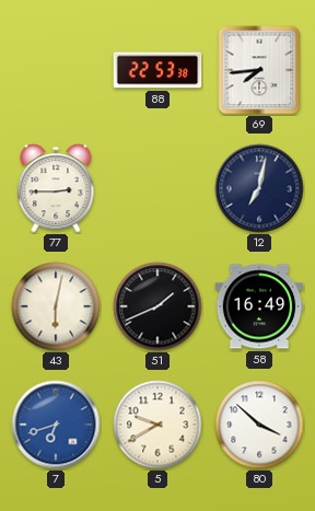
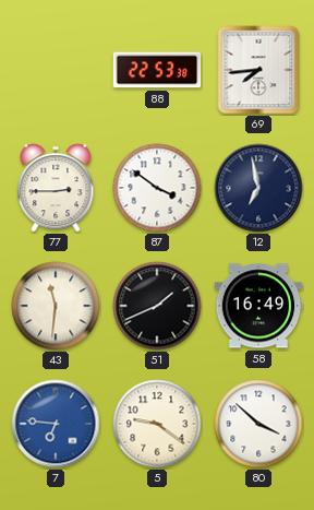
87: none -> 3:51 (157, 188)
12: 7:02 -> 6:58 (258, 188)
43: 6:02 -> 11:31 (56, 306)
7: 6:42 -> 6:46 (56, 424)
5: 9:40 -> 9:21 (157, 424)
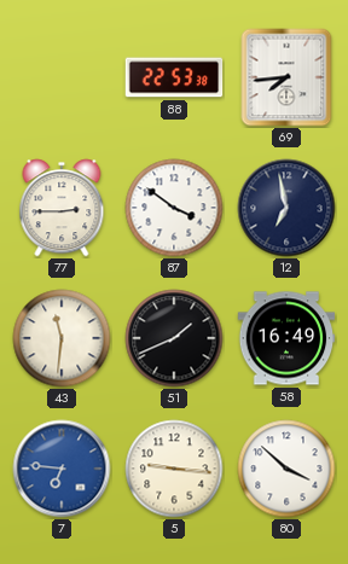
5: 9:21 -> 9:16 (174, 469)
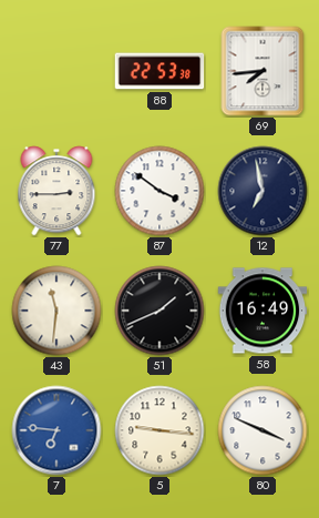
80: 3:52 -> 3:49 (263, 430)
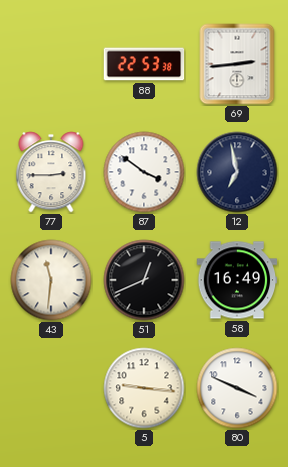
69: 7:44 -> 2:44 (237, 64)
51: 1:41 -> 12:41 (144, 280)
7: 6:46 -> none (56, 430)
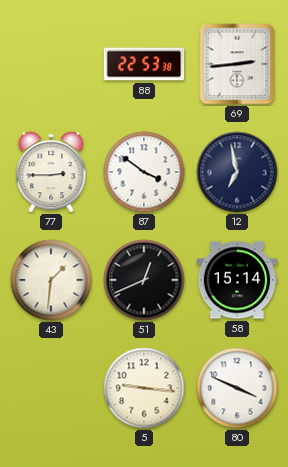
43: 11:31 -> 1:31 (51, 280)
58: 16:49 -> 15:14 (237, 280)
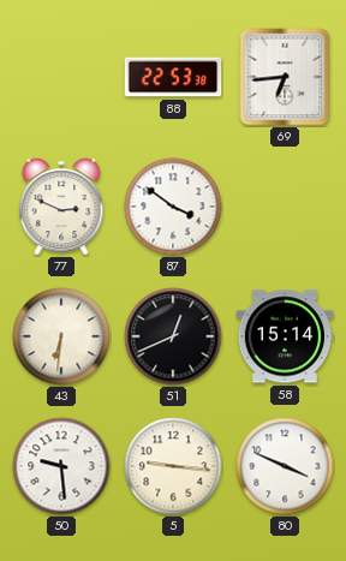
69: 2:44 -> 6:44 (285, 77)
77: 2:45 -> 2:49 (61, 207)
12: 6:58 -> none (237, 172)
43: 1:31 -> 6:31 (61, 336)
50: none -> 9:29 (61, 466)
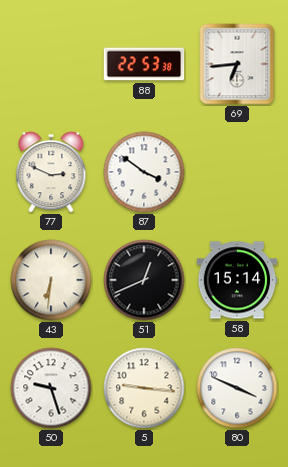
50: 9:29 -> 9:27 (51, 388)
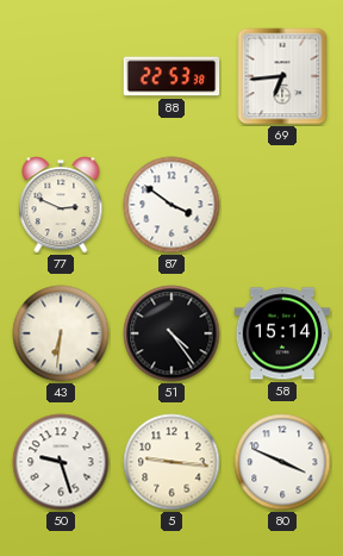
51: 12:41 -> 4:24 (171, 333)
